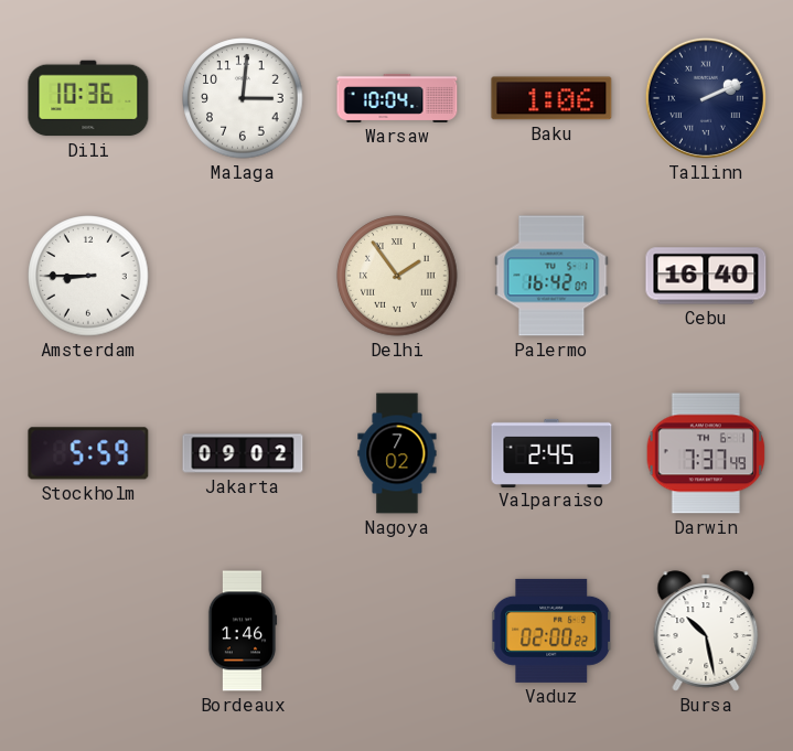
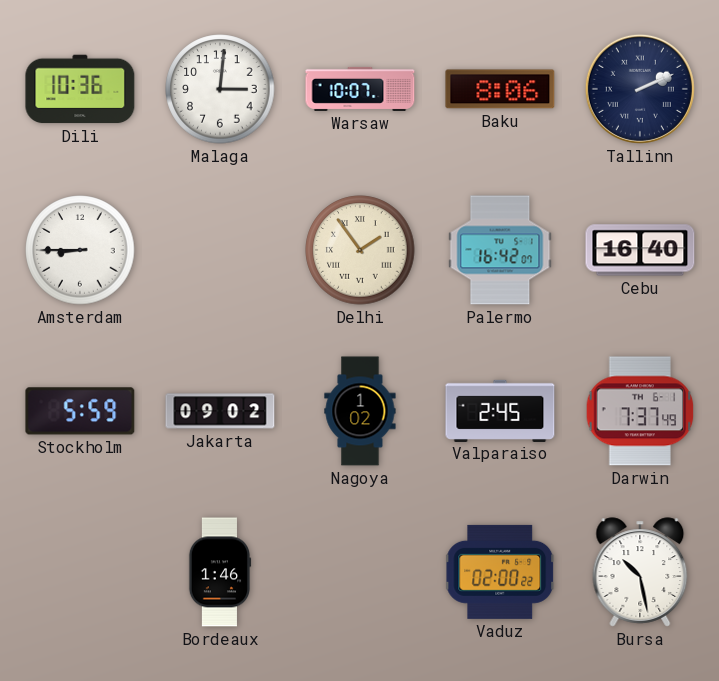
Warsaw: 10:04 -> 10:07 (360, 89)
Baku: 1:06 -> 8:06 (500, 89)
Nagoya: 7:02 -> 1:02 (360, 411)
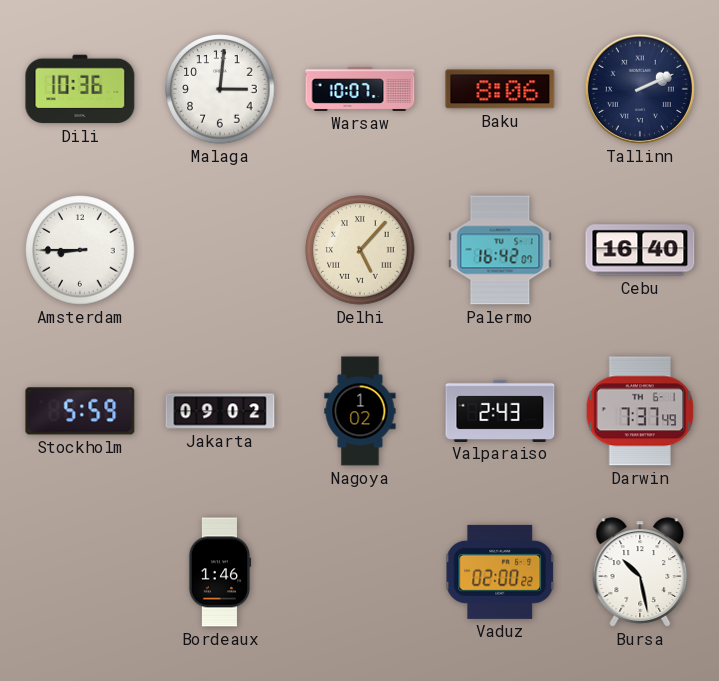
Delhi: 1:54 -> 5:07 (360, 250)
Valparaiso: 2:45 -> 2:43 (500, 410)
